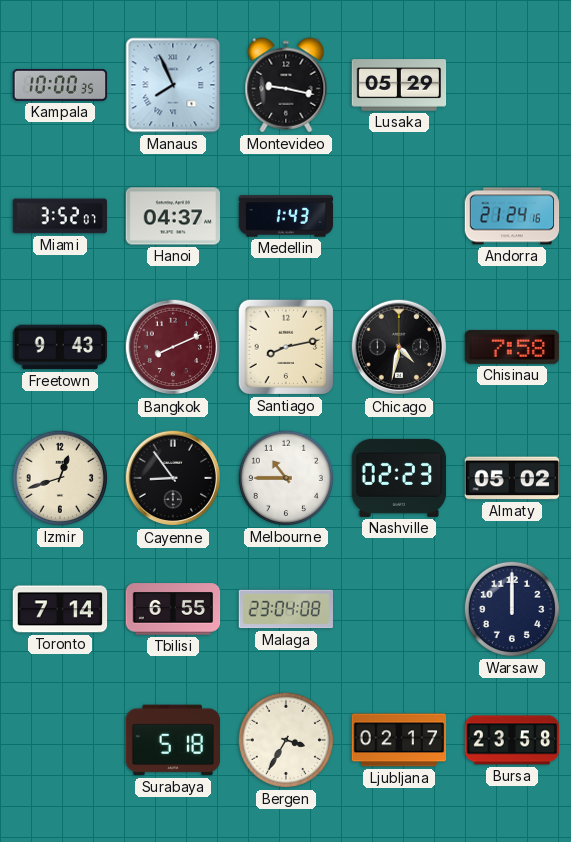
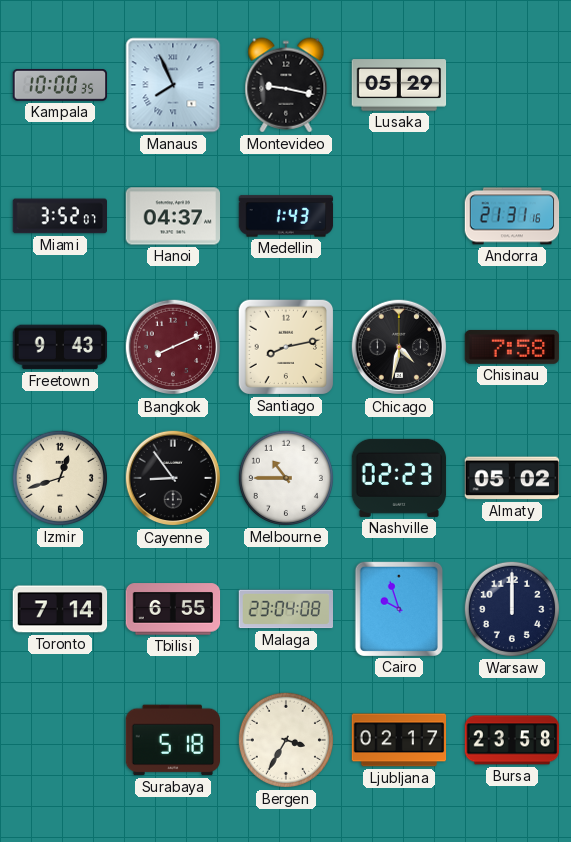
Andorra: 21:24 -> 21:31 (512, 216)
Cairo: none -> 9:57 (398, 608)
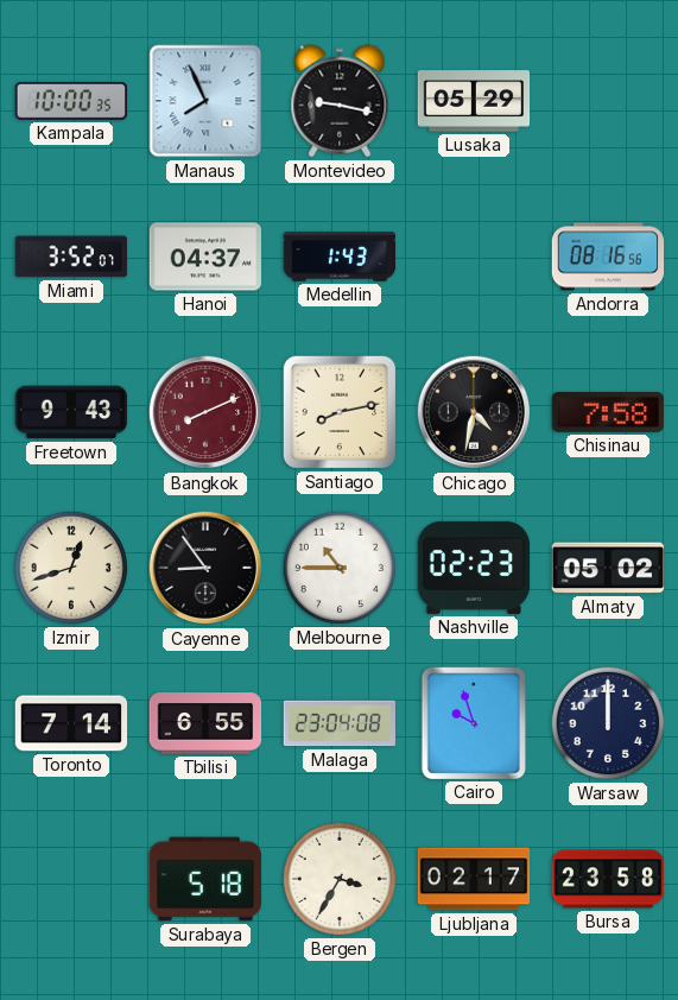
Andorra: 21:31 -> 08:16 (608, 257)
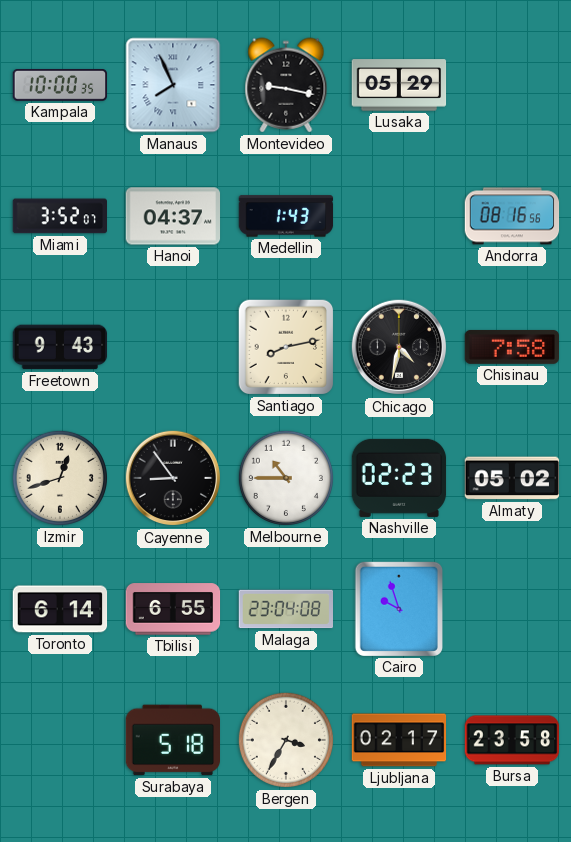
Bangkok: 8:11 -> none (205, 412)
Toronto: 7:14 -> 6:14 (60, 609)
Warsaw: 12:00 -> none (608, 723)
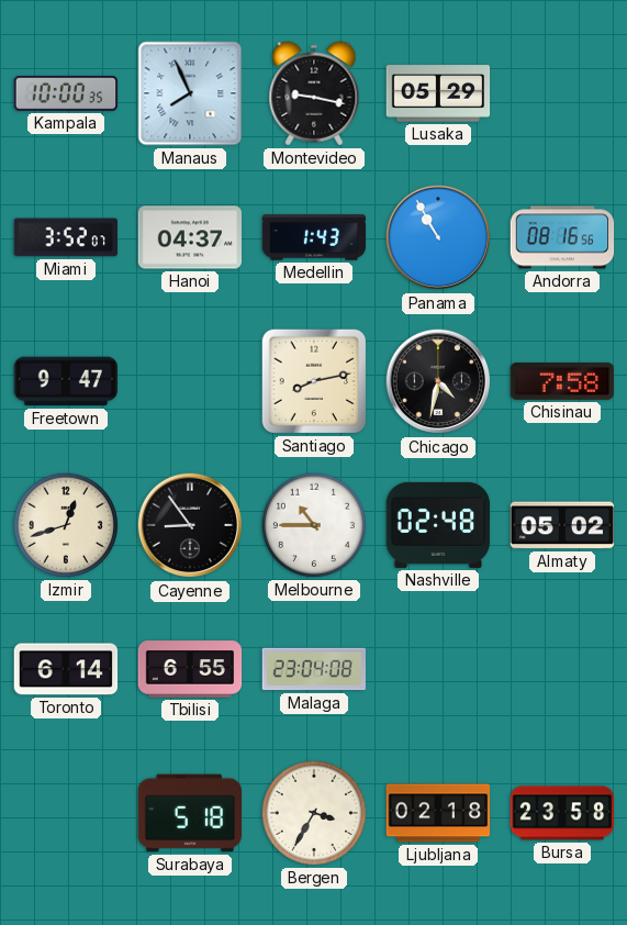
Panama: none -> 10:55 (438, 237)
Freetown: 9:43 -> 9:47 (66, 381)
Nashville: 02:23 -> 02:48 (438, 525)
Cairo: 9:57 -> none (398, 608)
Ljubljana: 02:17 -> 02:18 (438, 813)
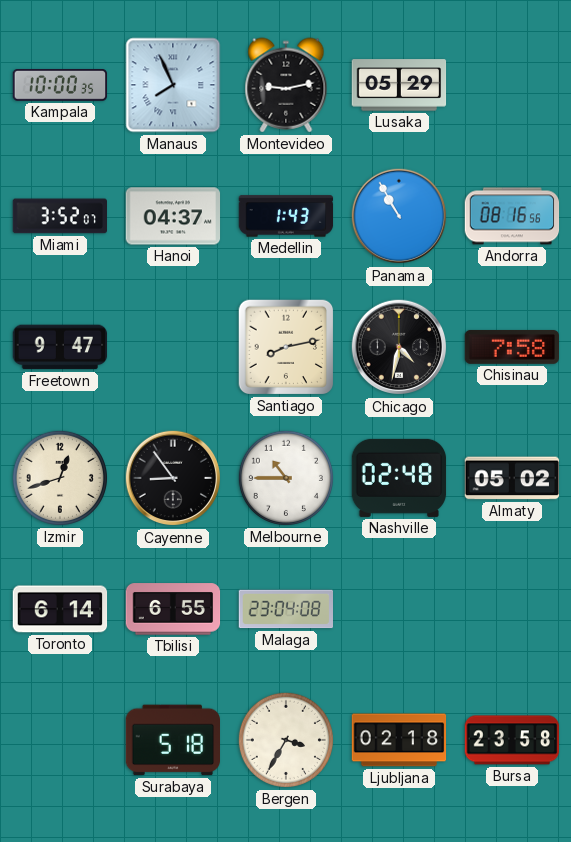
Montevideo: 9:17 -> 9:13 (286, 85)
